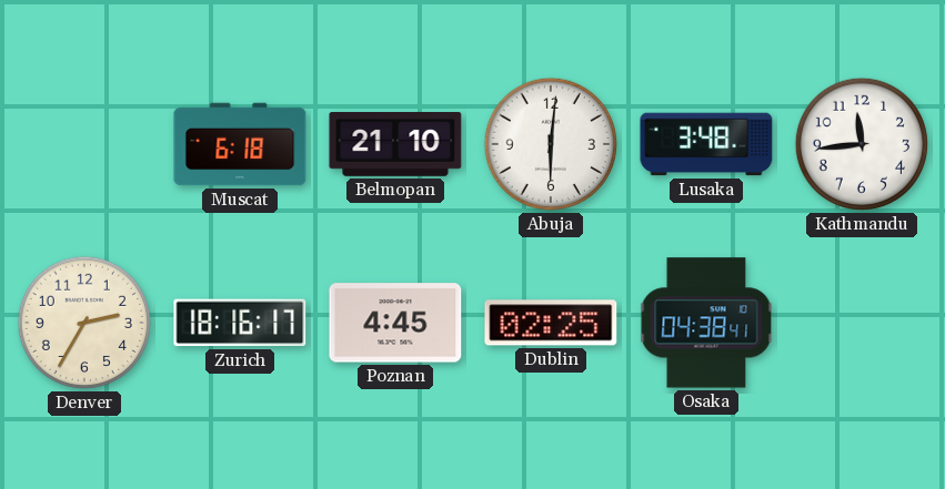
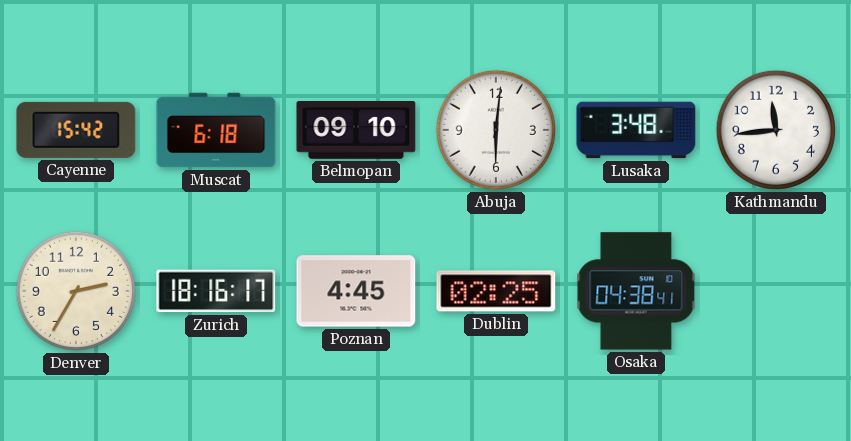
Cayenne: none -> 15:42 (76, 130)
Belmopan: 21:10 -> 09:10 (356, 131)
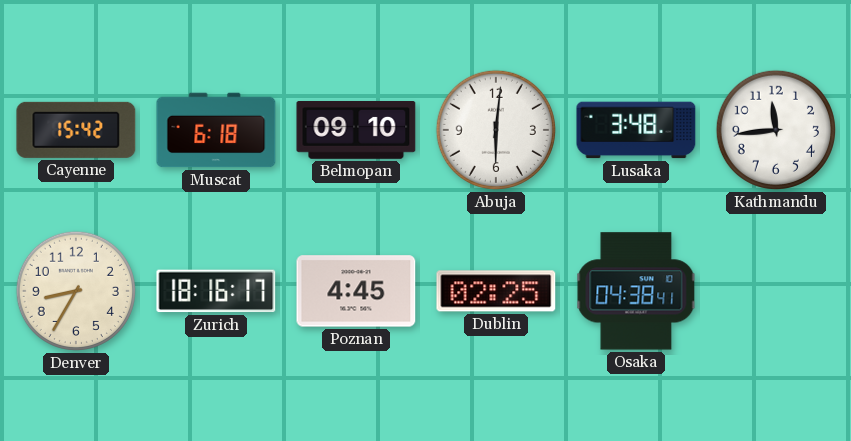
Denver: 2:35 -> 8:35 (76, 291)
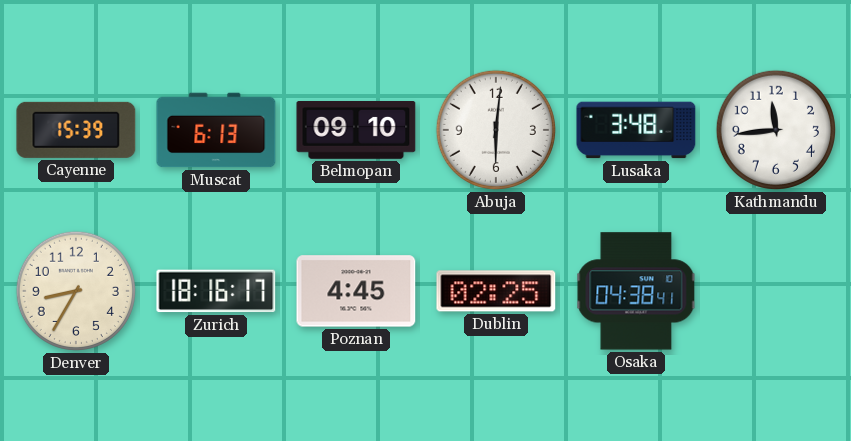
Cayenne: 15:42 -> 15:39 (76, 130)
Muscat: 6:18 -> 6:13 (216, 130)
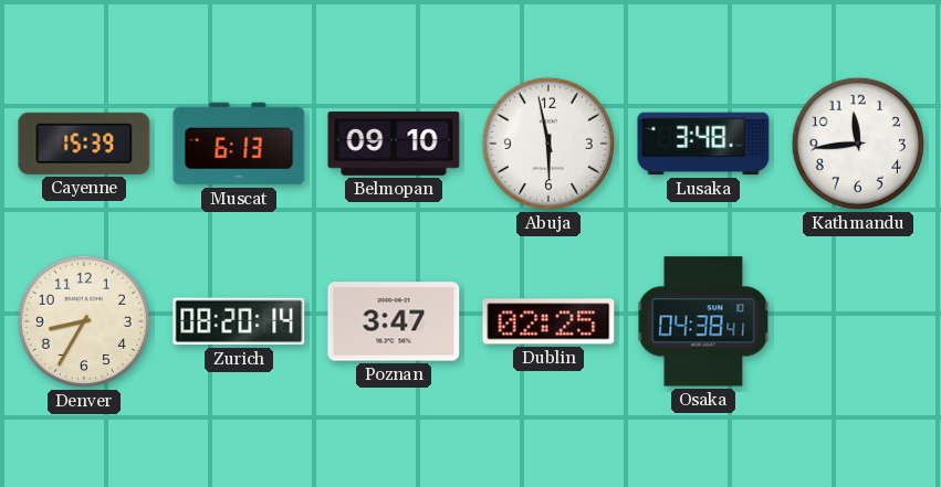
Abuja: 6:01 -> 5:58 (548, 144)
Zurich: 18:16 -> 08:20 (239, 321)
Poznan: 4:45 -> 3:47 (394, 321)
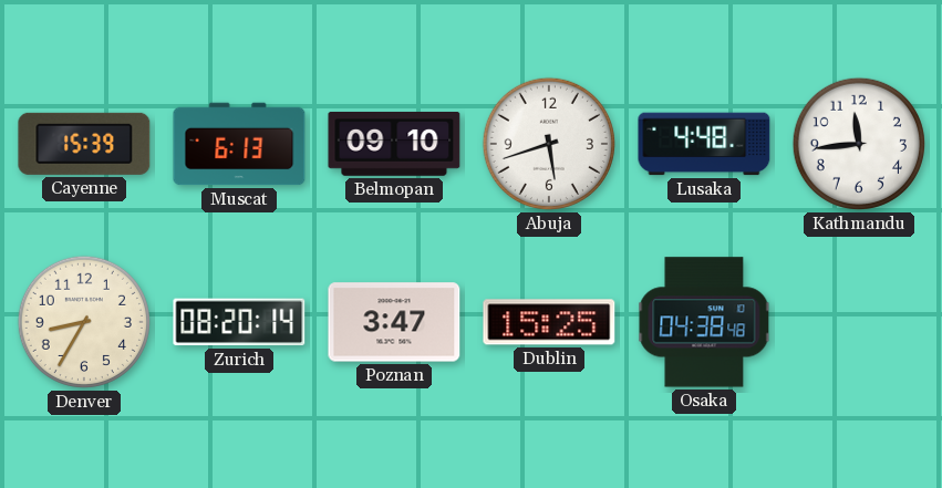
Abuja: 5:58 -> 5:42 (549, 144)
Lusaka: 3:48 -> 4:48 (704, 144)
Dublin: 02:25 -> 15:25 (549, 322)
Osaka: 04:38:41 -> 04:38:48 (704, 322)
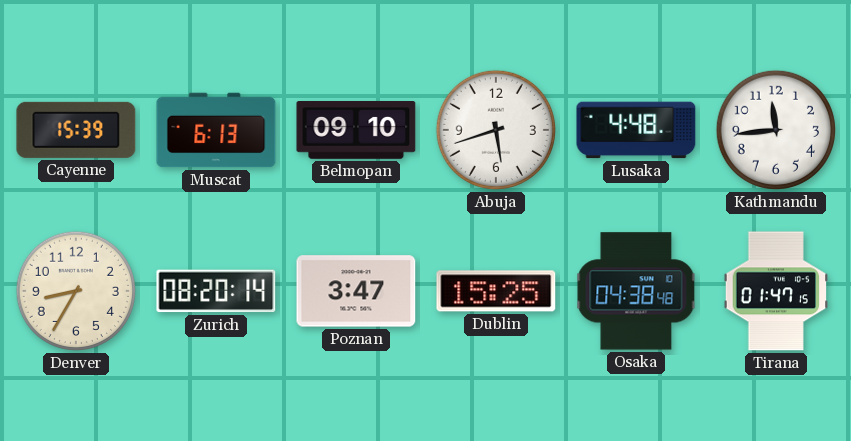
Tirana: none -> 01:47 (776, 291)
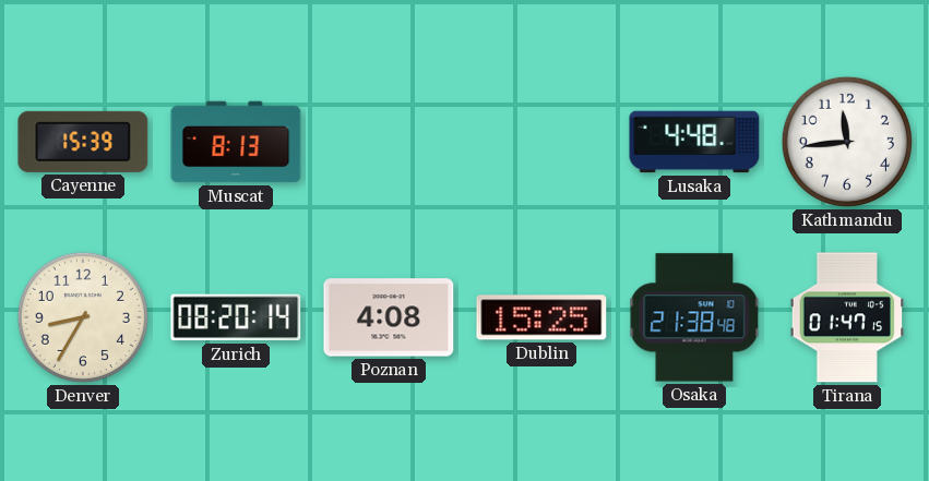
Muscat: 6:13 -> 8:13 (236, 142)
Belmopan: 09:10 -> none (356, 131)
Abuja: 5:42 -> none (496, 130)
Poznan: 3:47 -> 4:08 (389, 317)
Osaka: 04:38 -> 21:38 (694, 317)
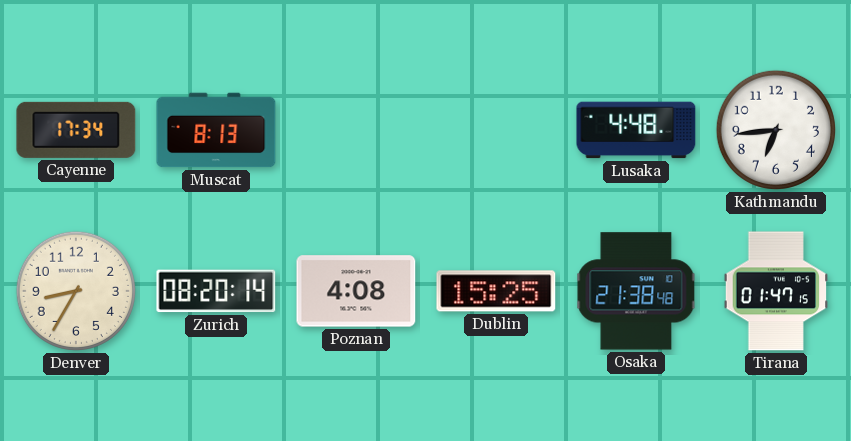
Cayenne: 15:39 -> 17:34 (76, 130)
Kathmandu: 11:44 -> 6:44 (776, 130)
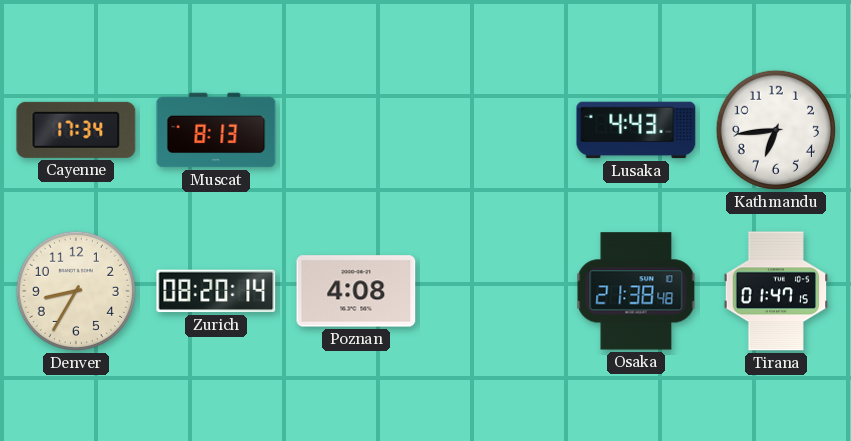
Lusaka: 4:48 -> 4:43 (636, 130)
Dublin: 15:25 -> none (496, 291)
